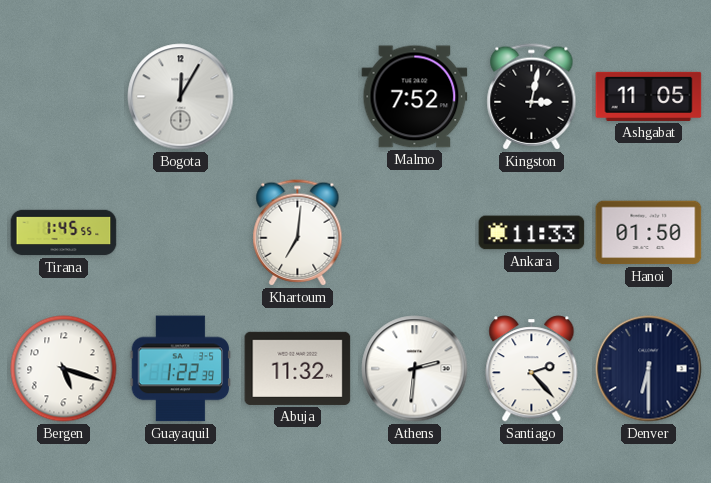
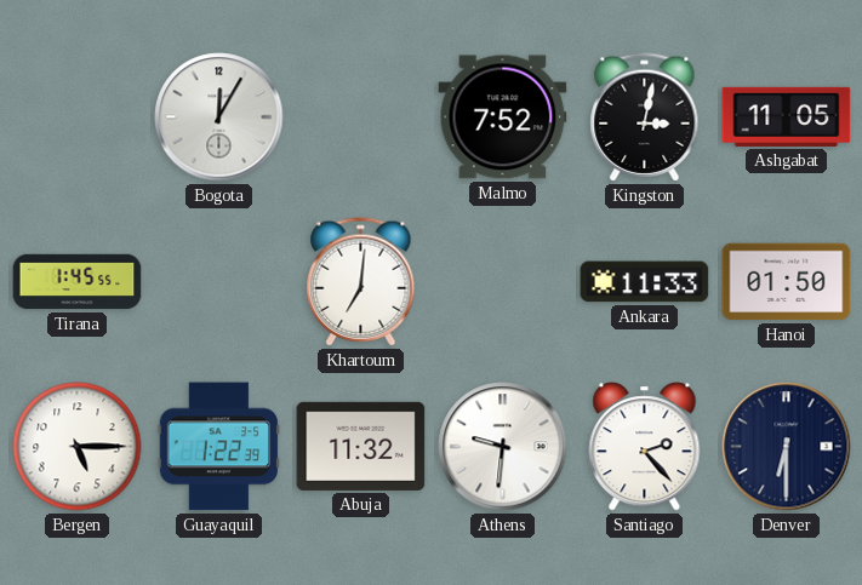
Bergen: 5:18 -> 5:15 (78, 447)
Athens: 2:31 -> 9:31 (503, 447)
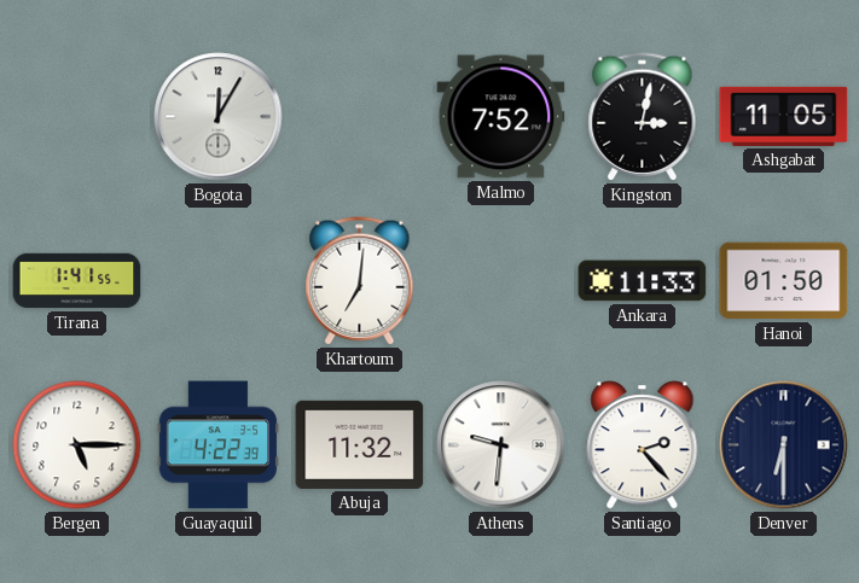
Tirana: 1:45 -> 1:41 (77, 281)
Guayaquil: 1:22 -> 4:22 (219, 445)
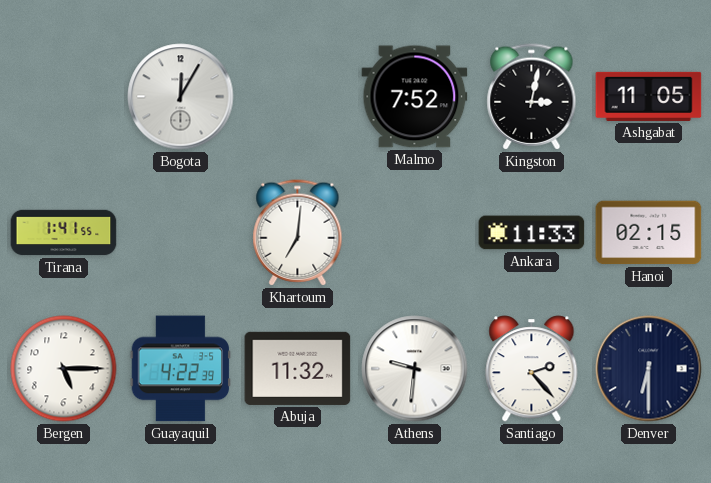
Hanoi: 01:50 -> 02:15 (649, 233)
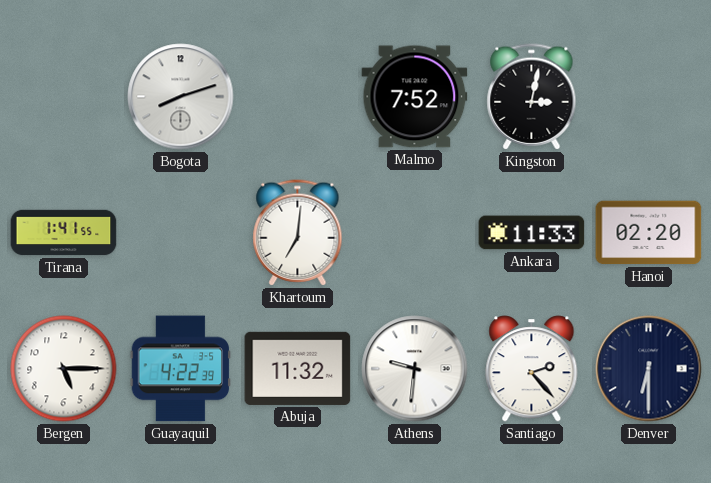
Bogota: 12:05 -> 8:12 (181, 97)
Ashgabat: 11:05 -> none (649, 96)
Hanoi: 02:15 -> 02:20 (649, 233)
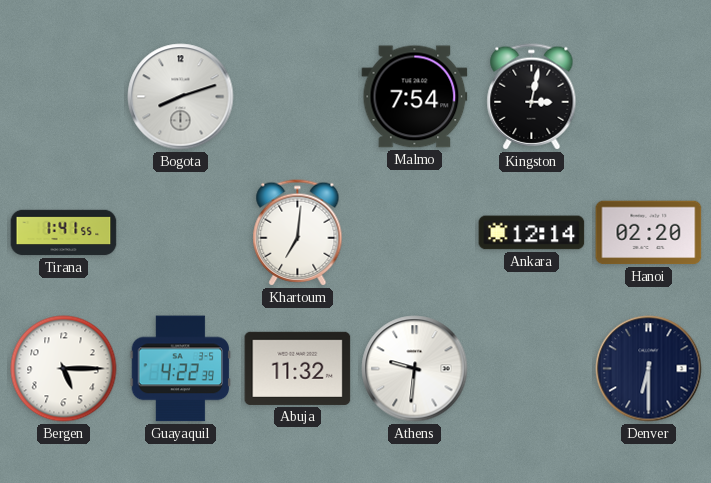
Malmo: 7:52 -> 7:54 (415, 97)
Ankara: 11:33 -> 12:14 (532, 233)
Santiago: 2:23 -> none (532, 369)
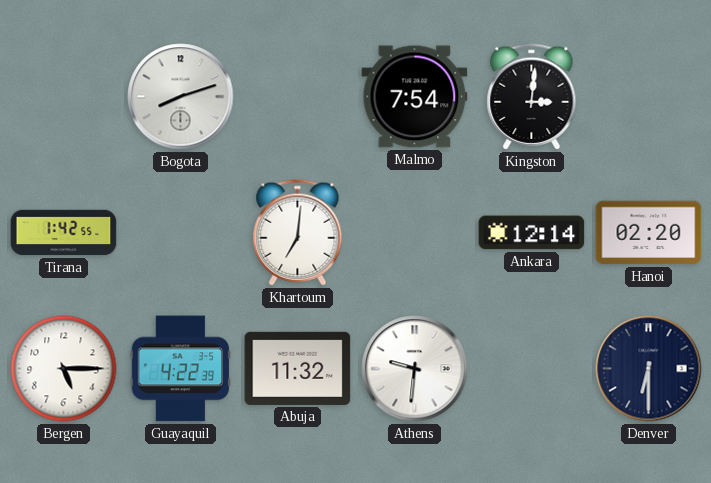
Kingston: 3:02 -> 3:01 (532, 97)
Tirana: 1:41 -> 1:42 (64, 233)
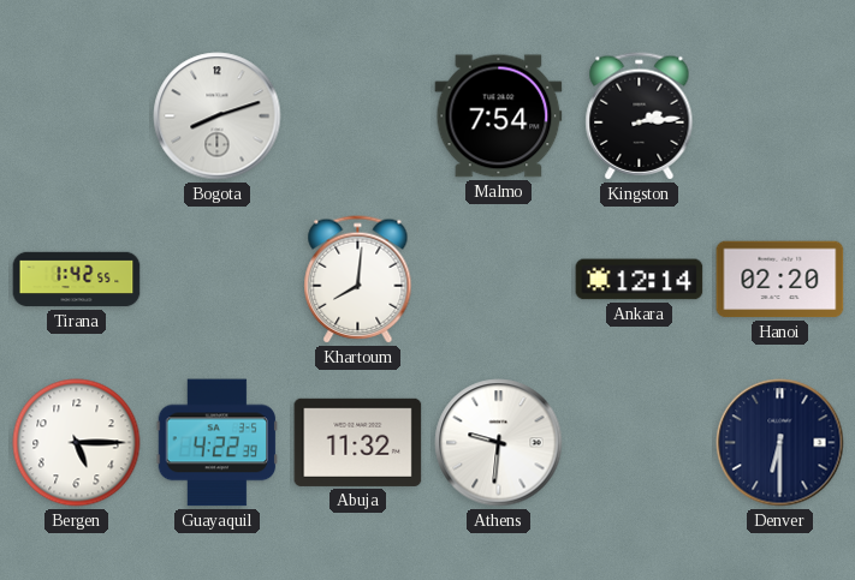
Kingston: 3:01 -> 2:14 (640, 116)
Khartoum: 7:01 -> 8:01 (358, 280)
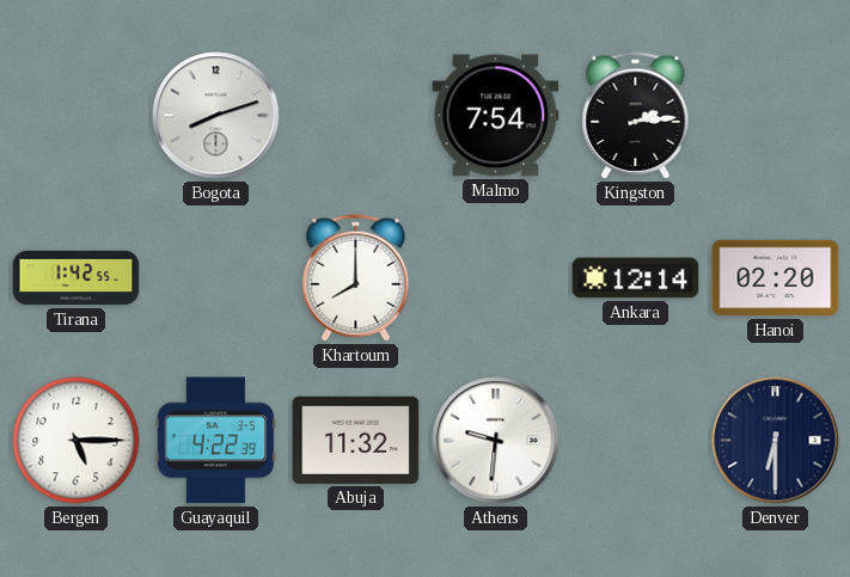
Khartoum: 8:01 -> 8:00 (356, 278)
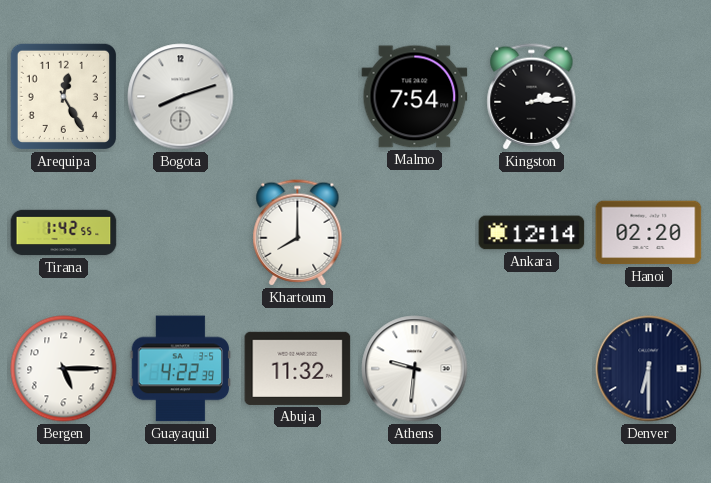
Arequipa: none -> 12:25 (63, 96)
